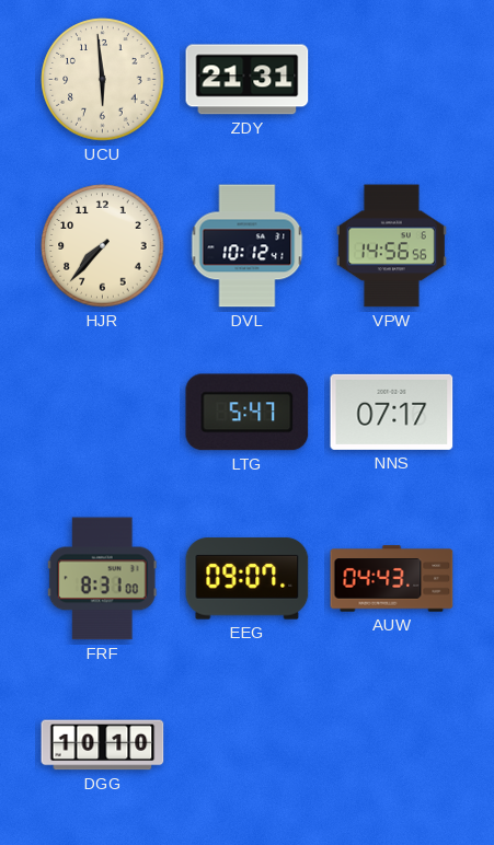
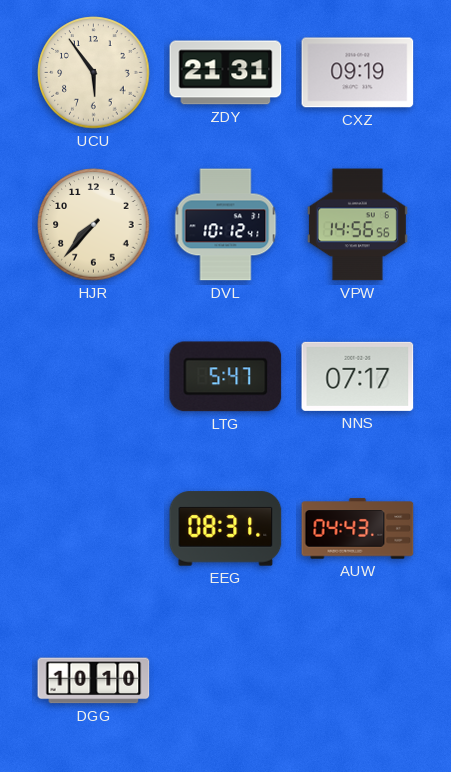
UCU: 5:59 -> 5:54 (94, 73)
CXZ: none -> 09:19 (358, 73)
FRF: 8:31 -> none (102, 579)
EEG: 09:07 -> 08:31 (226, 529)
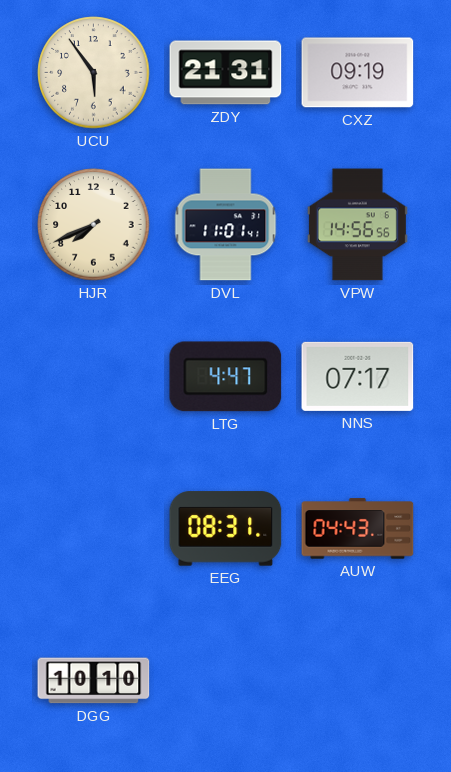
HJR: 7:37 -> 7:41 (94, 225)
DVL: 10:12 -> 11:01 (226, 225)
LTG: 5:47 -> 4:47 (226, 377)
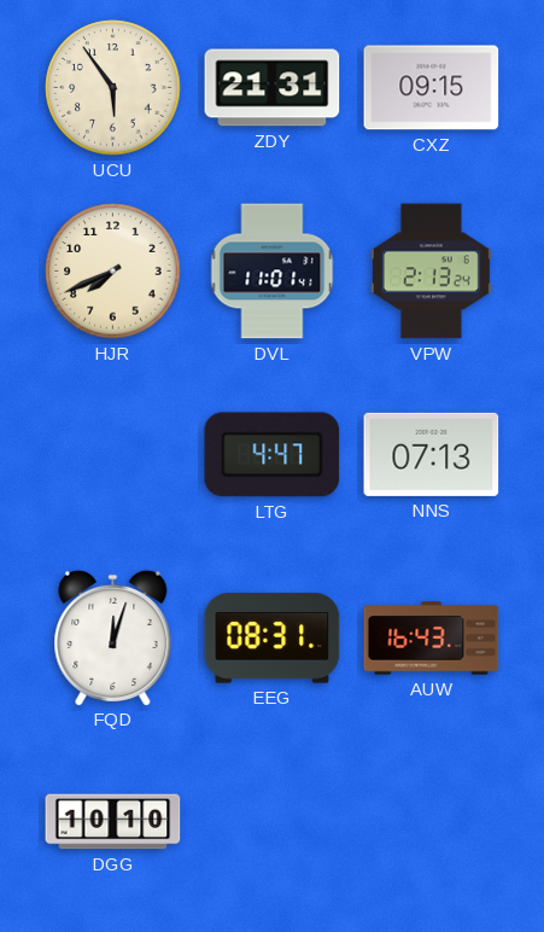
CXZ: 09:19 -> 09:15 (432, 88)
VPW: 14:56 -> 2:13 (431, 272)
NNS: 07:17 -> 07:13 (432, 454)
FQD: none -> 12:03 (113, 637)
AUW: 04:43 -> 16:43 (432, 639)
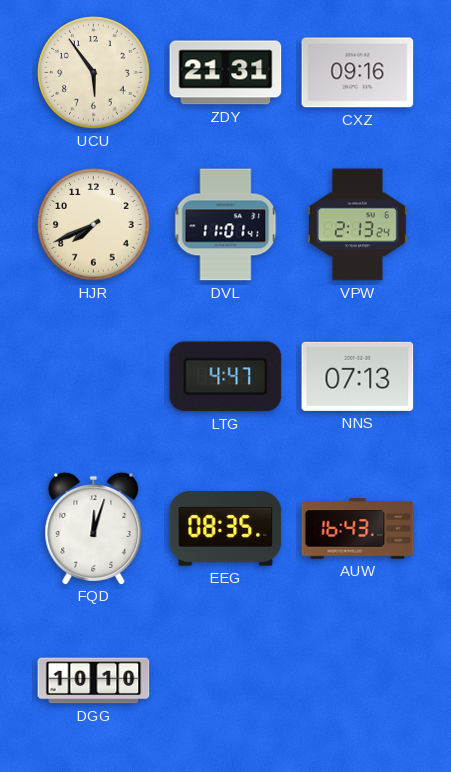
CXZ: 09:15 -> 09:16 (358, 73)
EEG: 08:31 -> 08:35 (226, 529)
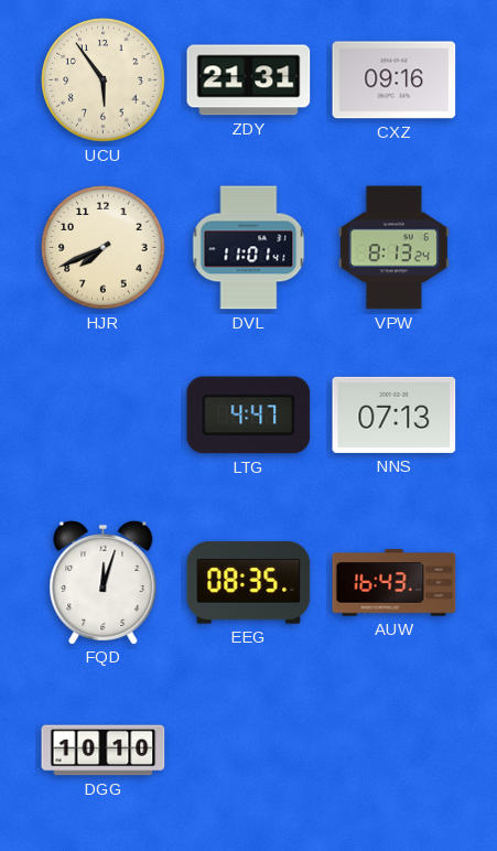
VPW: 2:13 -> 8:13 (393, 248)
